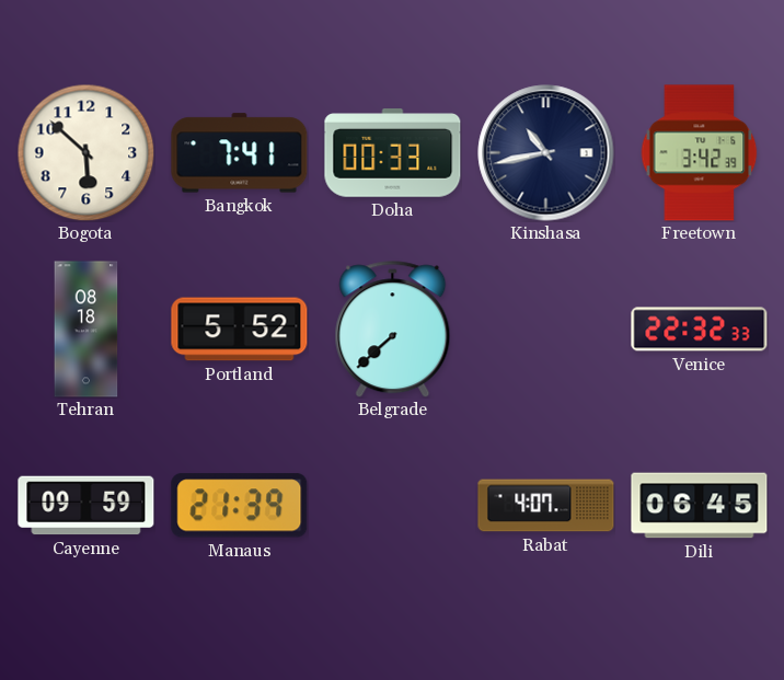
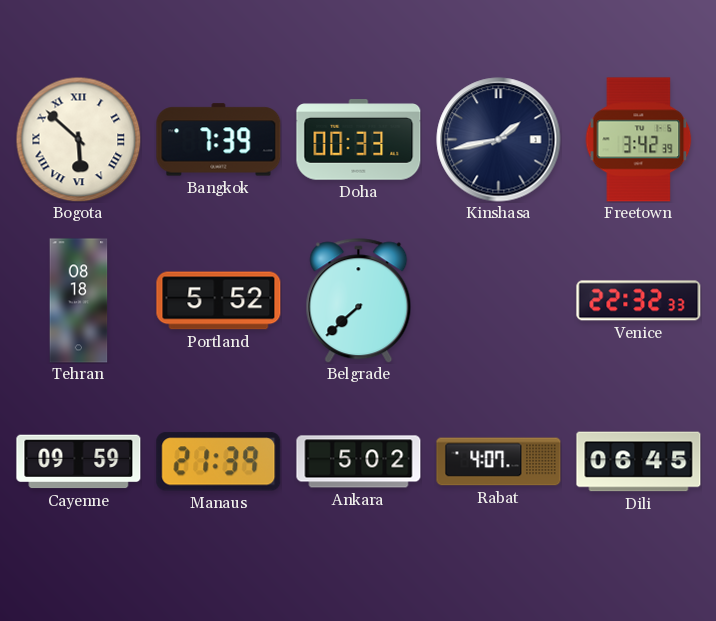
Bogota numerals: Arabic -> Roman (78, 139)
Bangkok: 7:41 -> 7:39 (219, 140)
Kinshasa: 10:43 -> 1:43 (499, 140)
Ankara: none -> 5:02 (359, 462)
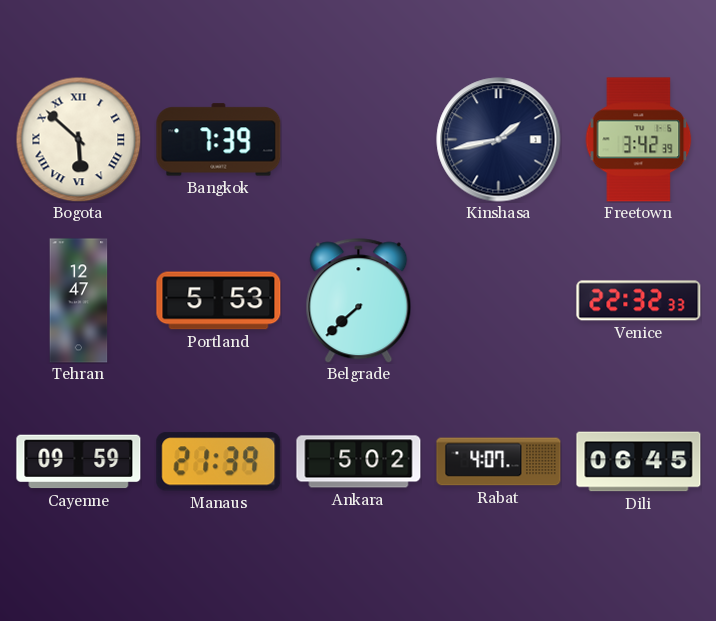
Doha: 00:33 -> none (359, 140)
Tehran: 08:18 -> 12:47 (79, 301)
Portland: 5:52 -> 5:53 (219, 301)
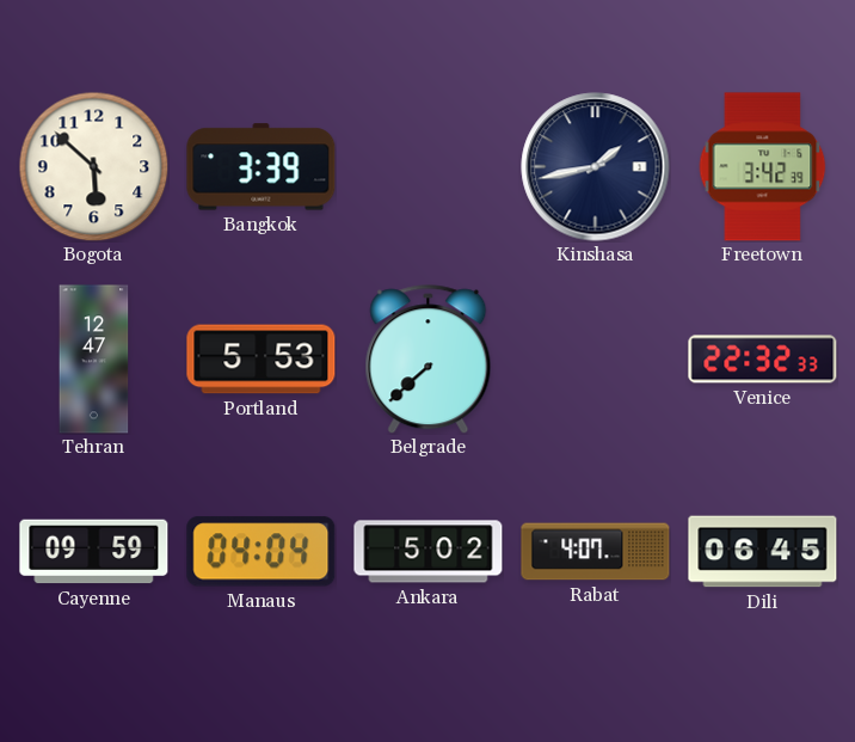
Bogota numerals: Roman -> Arabic (93, 166)
Bangkok: 7:39 -> 3:39 (262, 167)
Manaus: 21:39 -> 04:04 (262, 552)
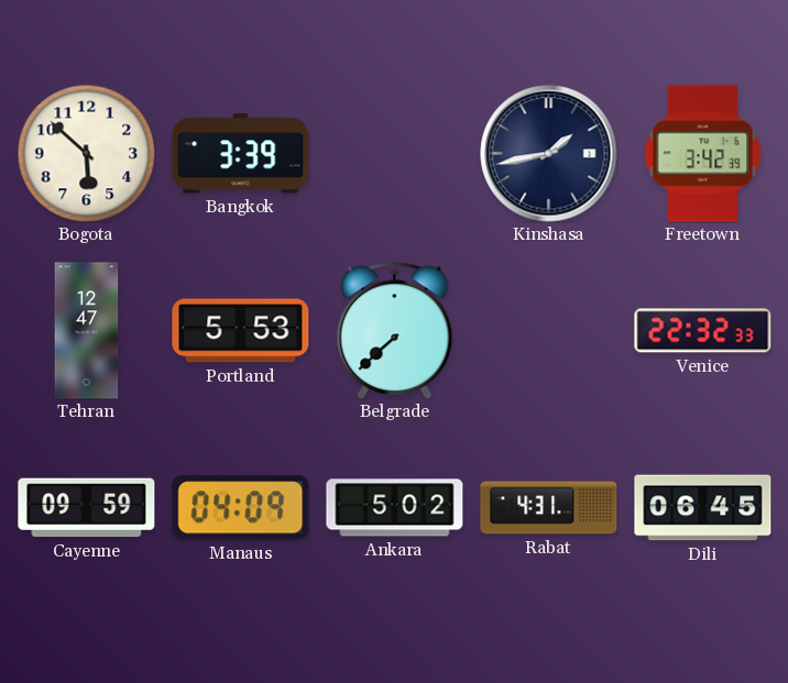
Manaus: 04:04 -> 04:09 (241, 508)
Rabat: 4:07 -> 4:31 (549, 508)
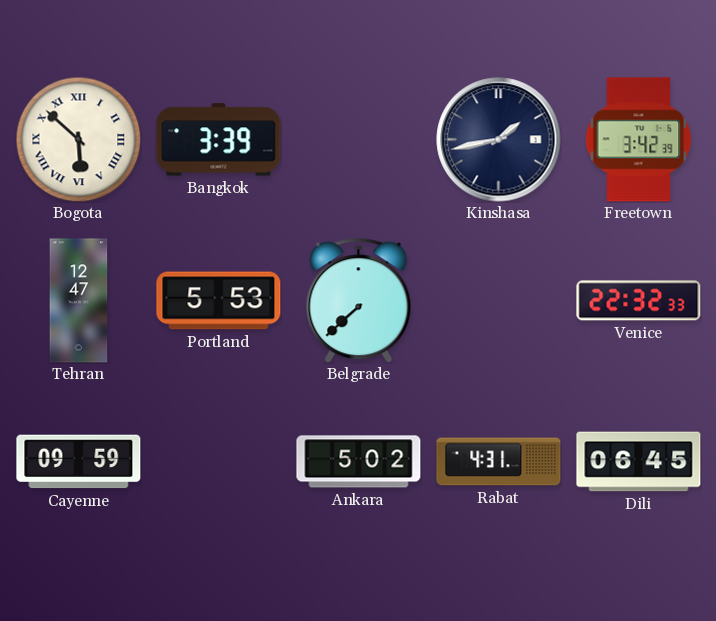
Bogota numerals: Arabic -> Roman (78, 139)
Manaus: 04:09 -> none (241, 508)
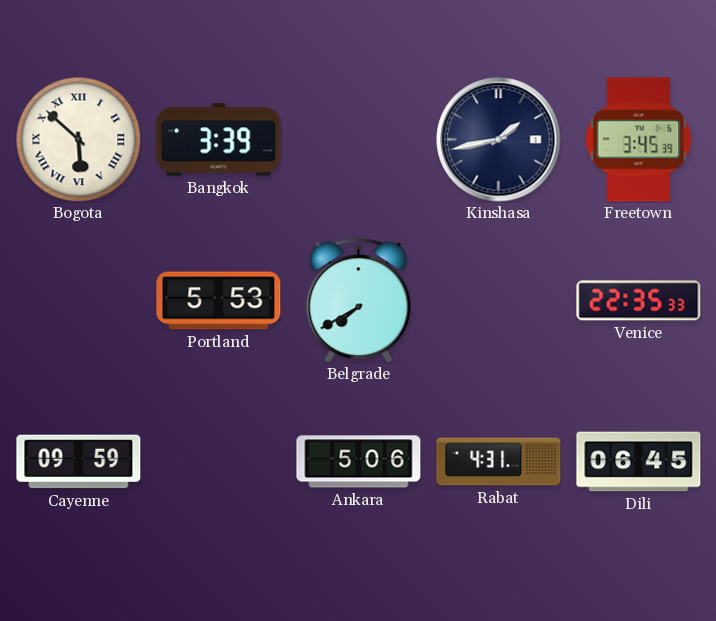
Freetown: 3:42 -> 3:45 (639, 140)
Tehran: 12:47 -> none (79, 301)
Belgrade: 7:38 -> 7:40 (359, 301)
Venice: 22:32 -> 22:35 (639, 301)
Ankara: 5:02 -> 5:06 (359, 462)
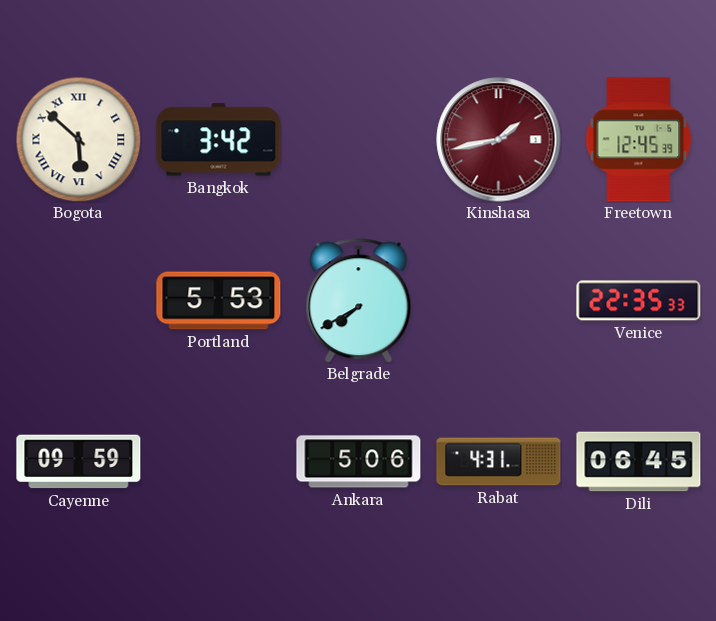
Bangkok: 3:39 -> 3:42 (219, 140)
Kinshasa dial: navy -> burgundy (499, 140)
Freetown: 3:45 -> 12:45 (639, 140)
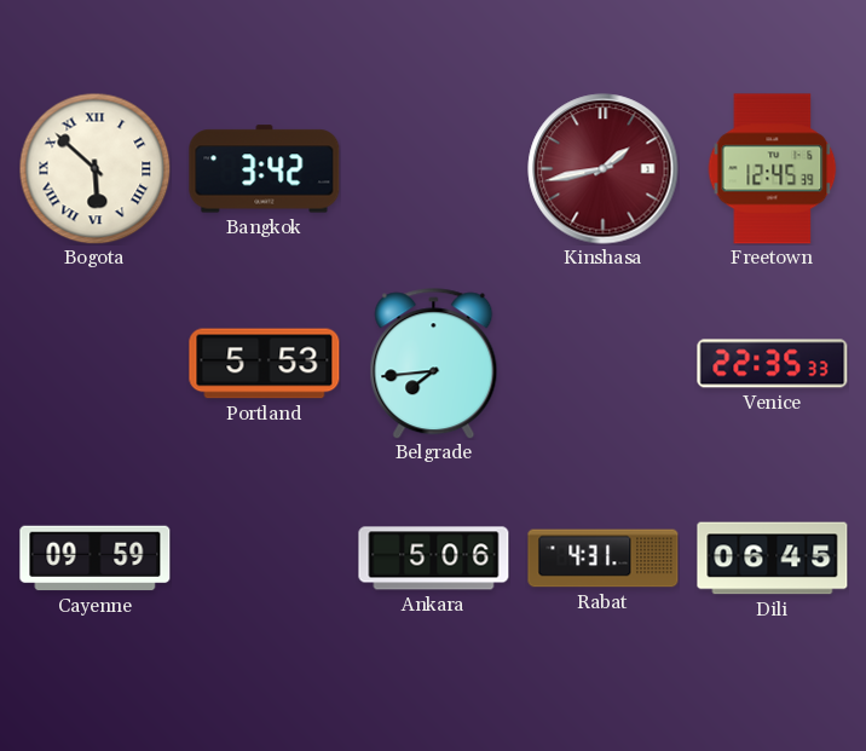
Belgrade: 7:40 -> 7:44 (434, 364)
